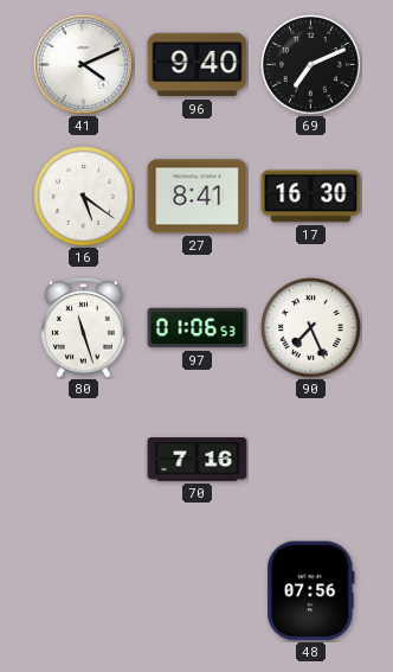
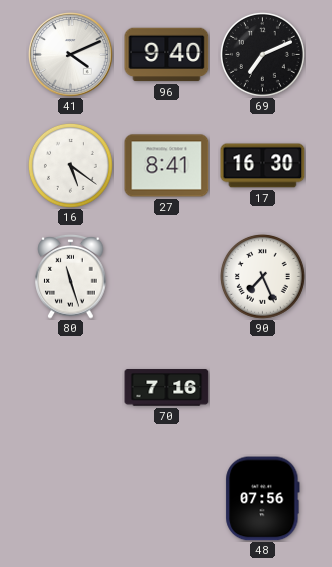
97: 01:06 -> none (198, 328)
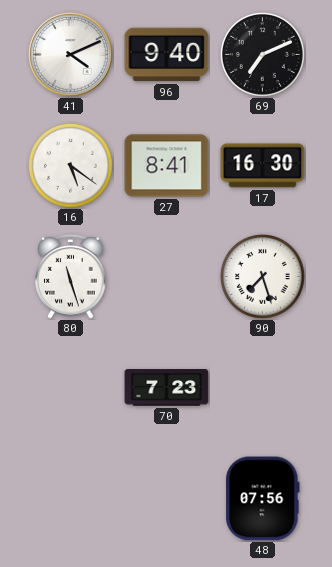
90: 7:26 -> 7:27 (262, 276)
70: 7:16 -> 7:23 (167, 388)
